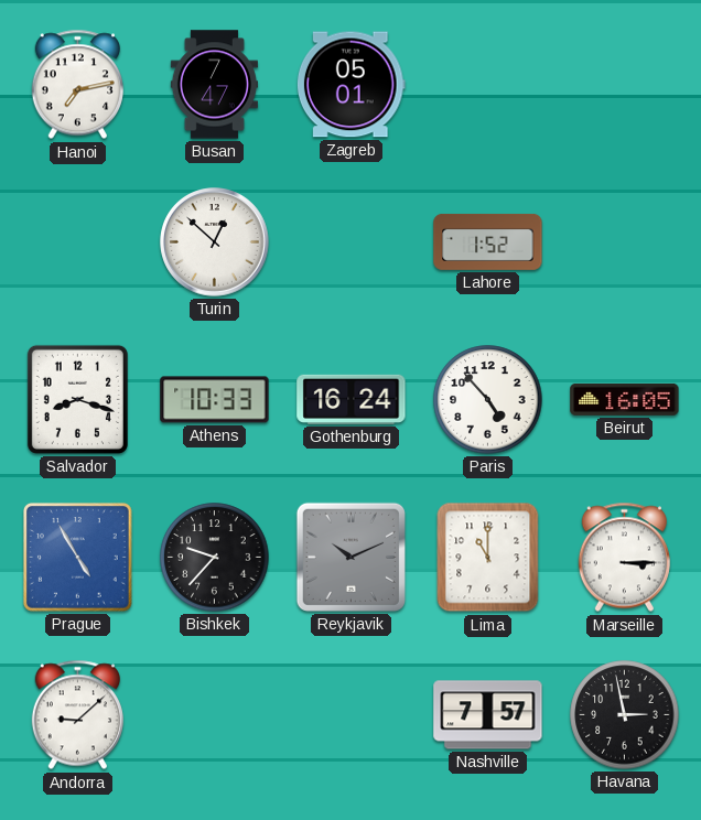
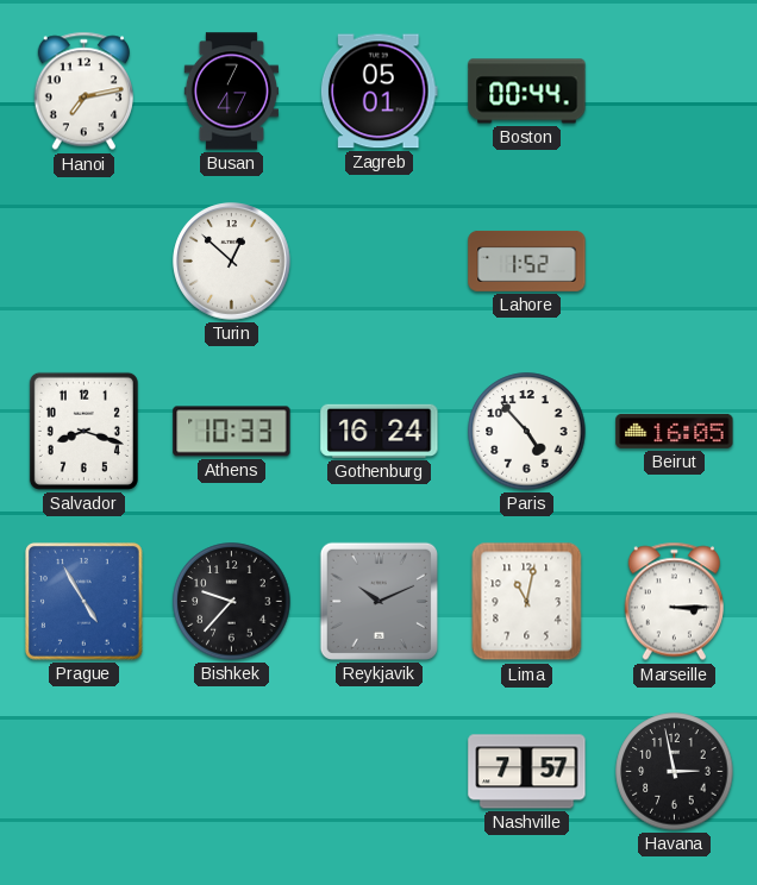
Boston: none -> 00:44 (527, 92)
Lima: 11:00 -> 11:02 (527, 602)
Andorra: 9:08 -> none (77, 715)
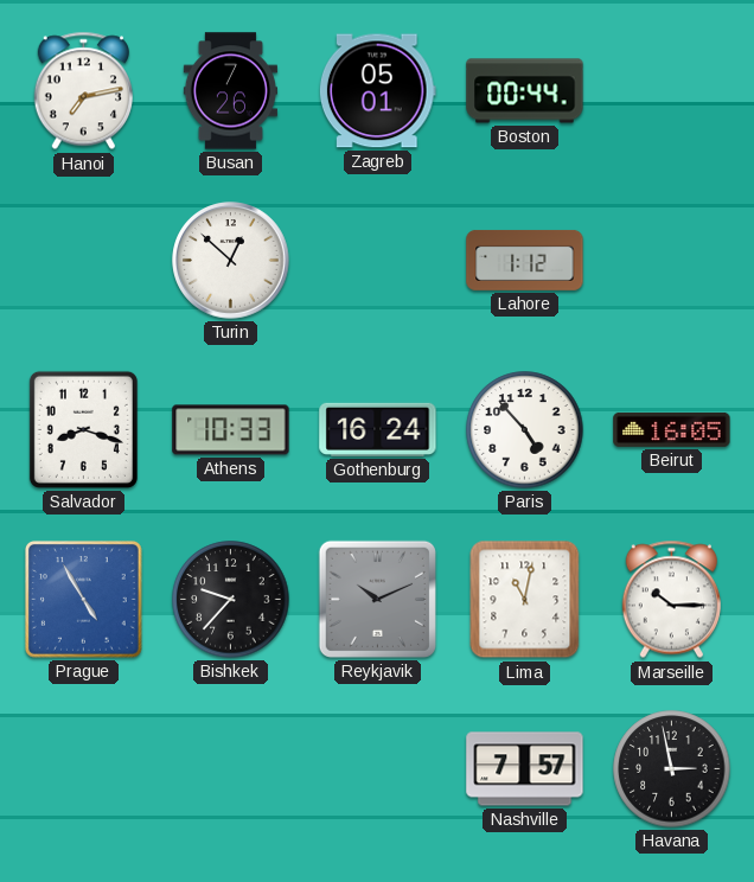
Busan: 7:47 -> 7:26 (230, 91)
Lahore: 1:52 -> 1:12 (525, 260)
Marseille: 3:15 -> 10:15 (671, 600)
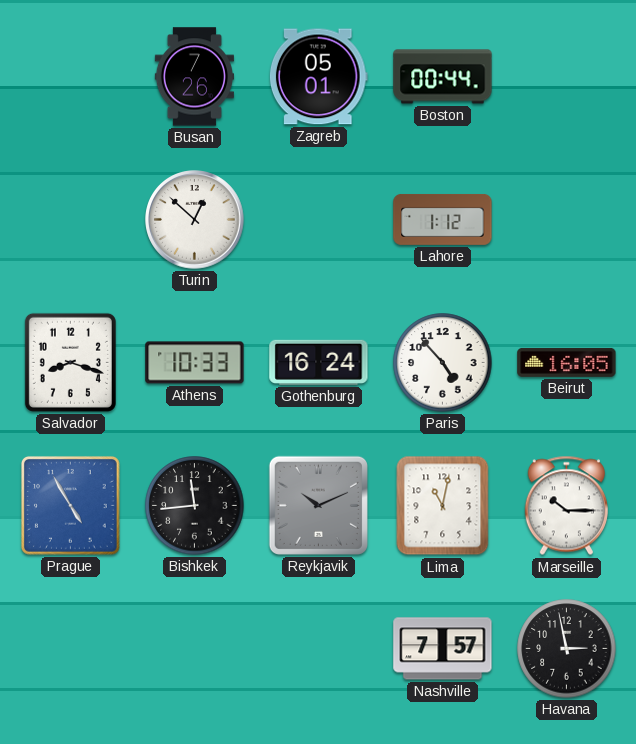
Hanoi: 7:13 -> none (83, 91)
Bishkek: 9:37 -> 11:44 (195, 506)
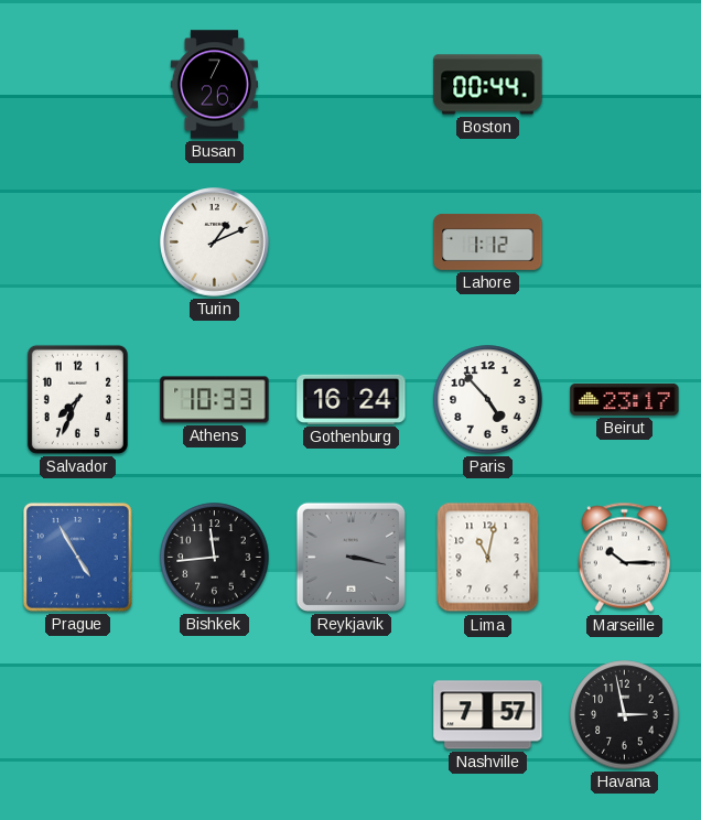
Zagreb: 05:01 -> none (318, 77)
Turin: 12:52 -> 1:11 (215, 242)
Salvador: 8:18 -> 7:34 (77, 399)
Beirut: 16:05 -> 23:17 (625, 399)
Reykjavik: 10:11 -> 3:17 (350, 557)
